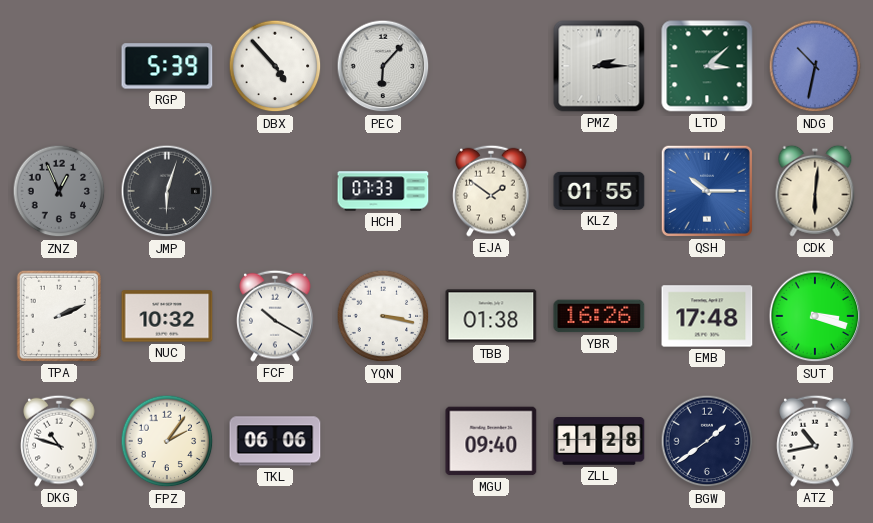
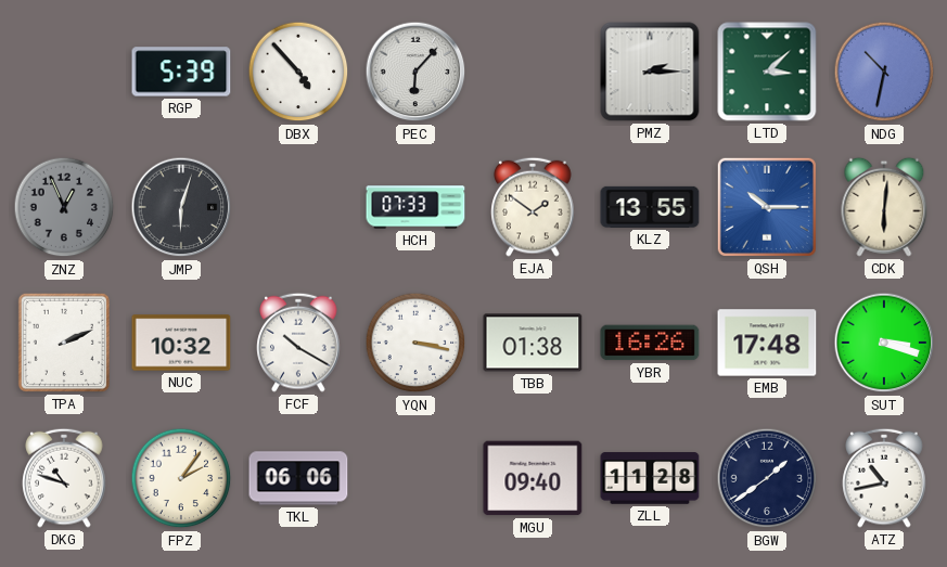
KLZ: 01:55 -> 13:55 (650, 207)
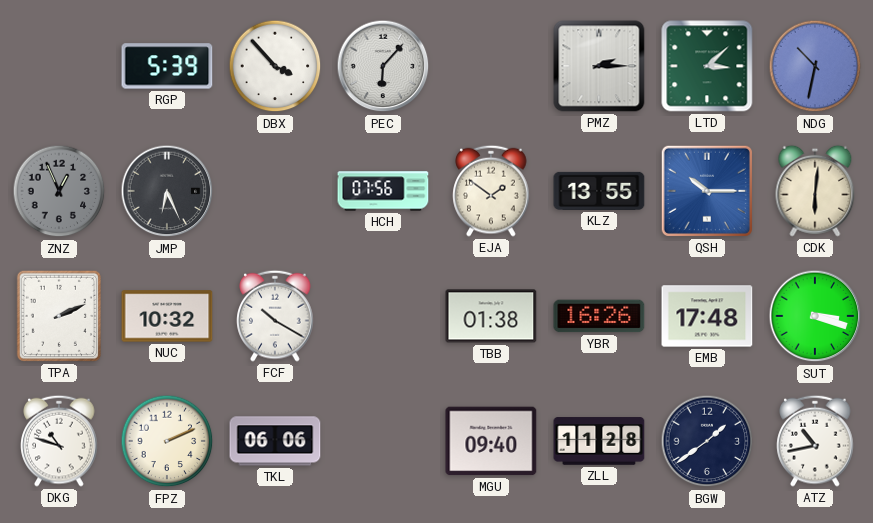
DBX: 4:53 -> 3:53 (275, 66)
JMP: 6:03 -> 6:26 (167, 191)
HCH: 07:33 -> 07:56 (383, 191)
YQN: 3:17 -> none (415, 343)
FPZ: 2:06 -> 2:11 (167, 441)
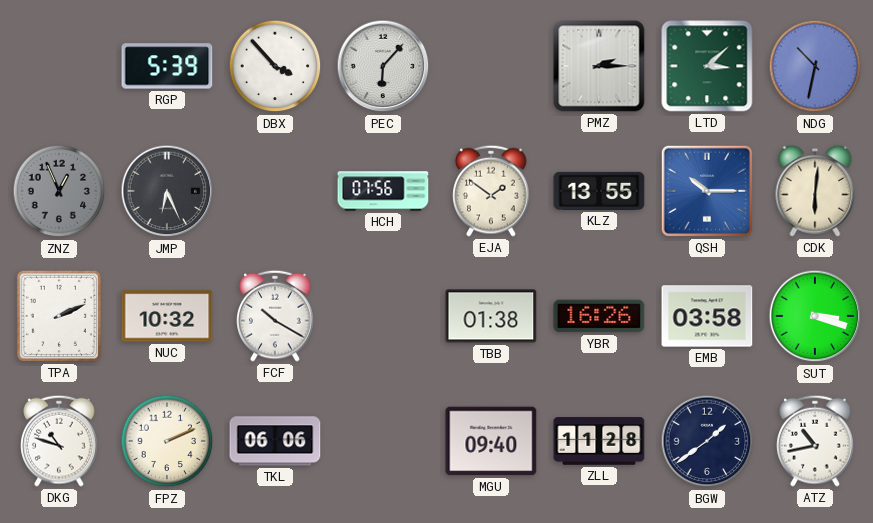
EMB: 17:48 -> 03:58 (707, 316)
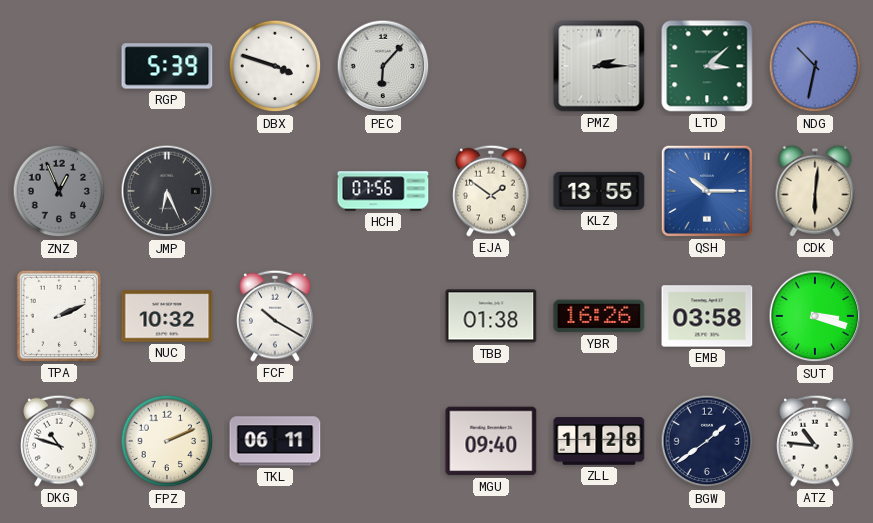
DBX: 3:53 -> 3:48 (275, 66)
TKL: 06:06 -> 06:11 (275, 441)
ATZ: 10:43 -> 10:46 (815, 441)
